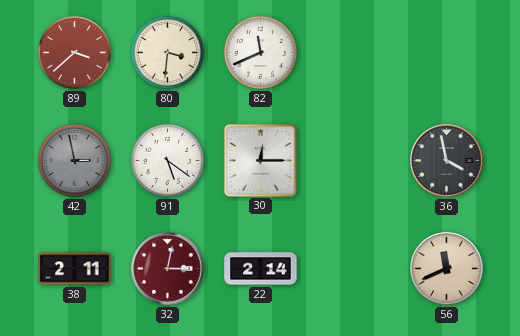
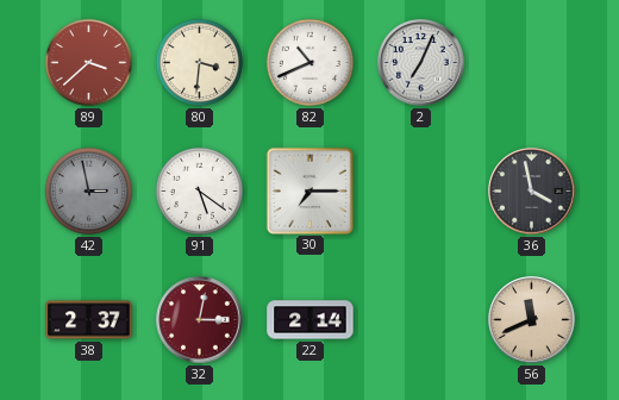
82: 11:41 -> 10:41 (309, 62)
2: none -> 7:04 (421, 63)
30: 12:15 -> 7:15 (309, 190)
38: 2:11 -> 2:37 (89, 320)
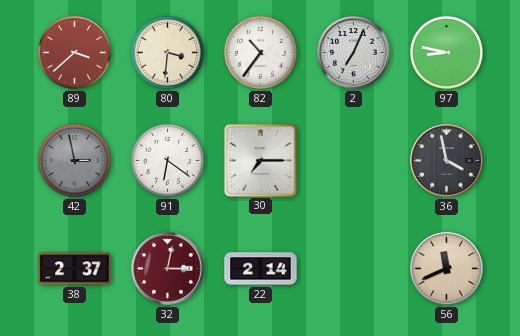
82: 10:41 -> 10:36 (260, 52)
97: none -> 8:47 (446, 52)
91: 5:21 -> 6:21 (167, 160)
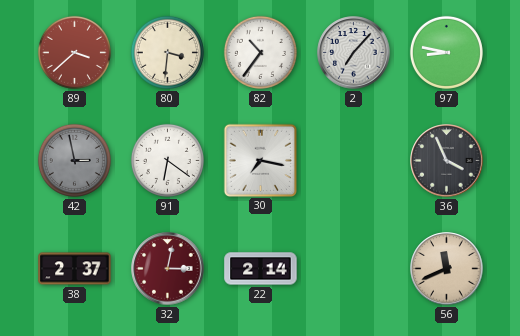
2: 7:04 -> 7:07 (354, 53)
30: 7:15 -> 7:17 (260, 160)
36: 3:58 -> 3:56 (447, 161)
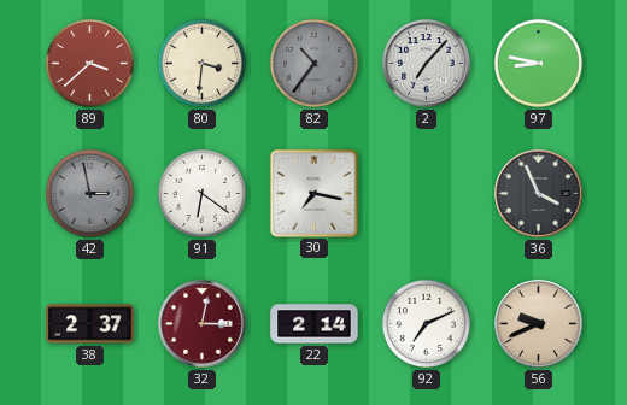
82 dial: white -> grey (313, 63)
92: none -> 7:11 (426, 323)
56: 11:41 -> 9:41 (539, 324)
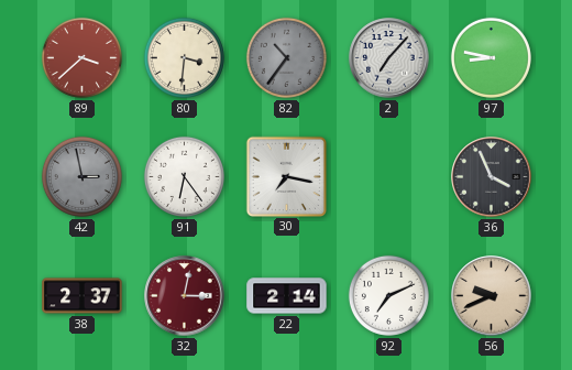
91: 6:21 -> 6:24 (184, 176)
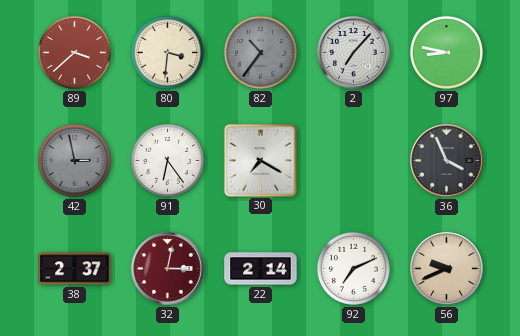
30: 7:17 -> 7:20 (260, 160)
